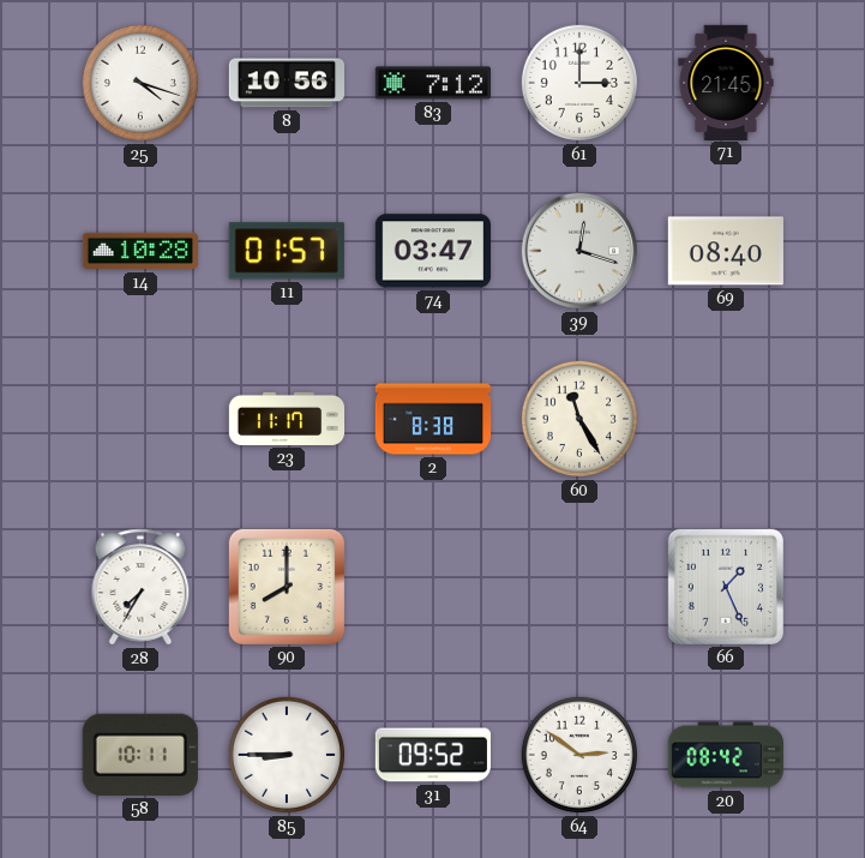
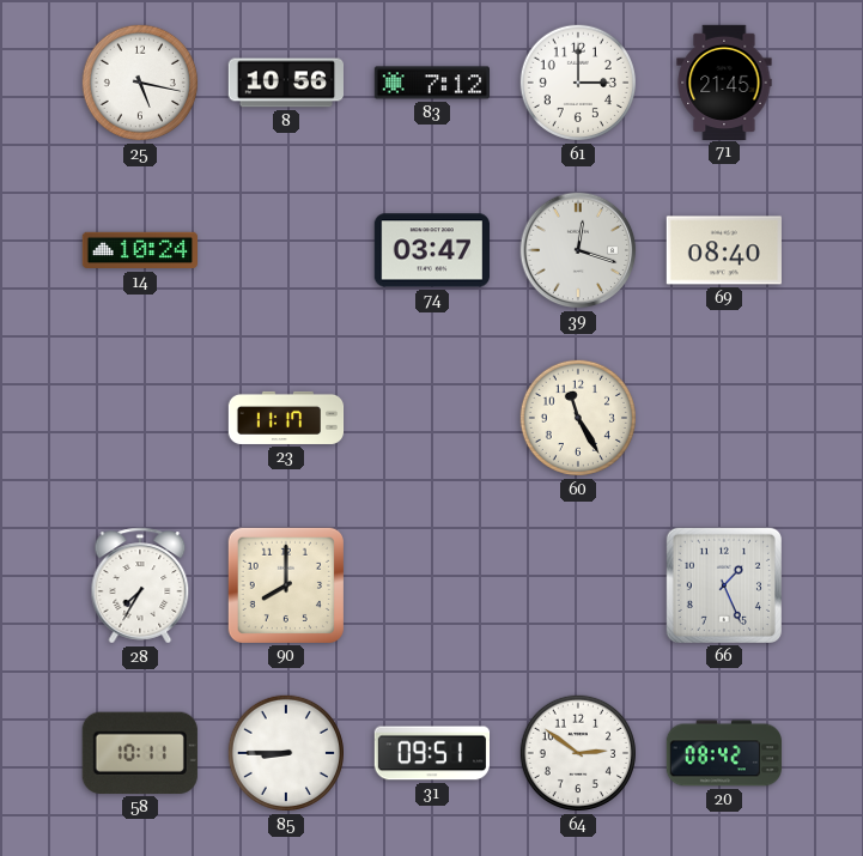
25: 4:18 -> 5:17 (140, 83)
14: 10:28 -> 10:24 (139, 250)
11: 01:57 -> none (287, 251)
2: 8:38 -> none (433, 419)
31: 09:52 -> 09:51 (431, 753)
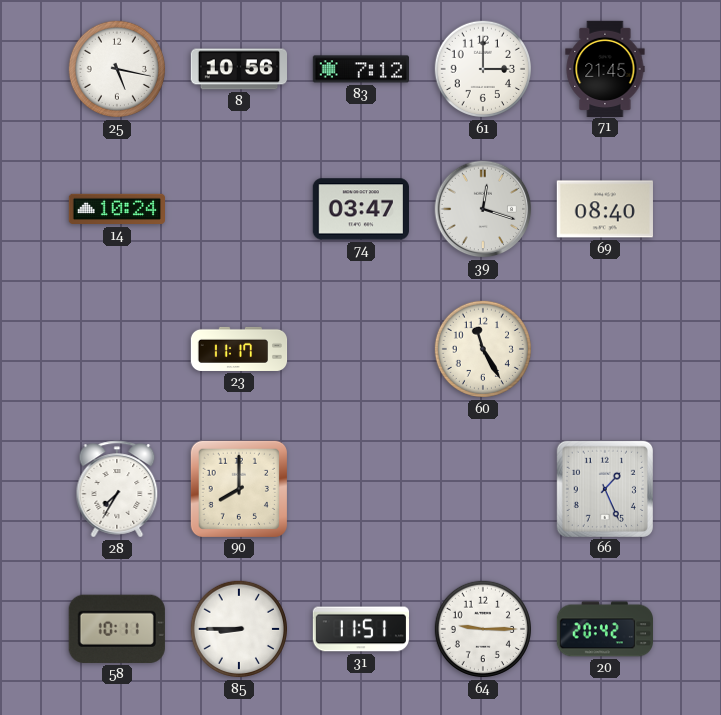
31: 09:51 -> 11:51 (360, 629)
64: 2:51 -> 9:15 (483, 629)
20: 08:42 -> 20:42 (604, 629)
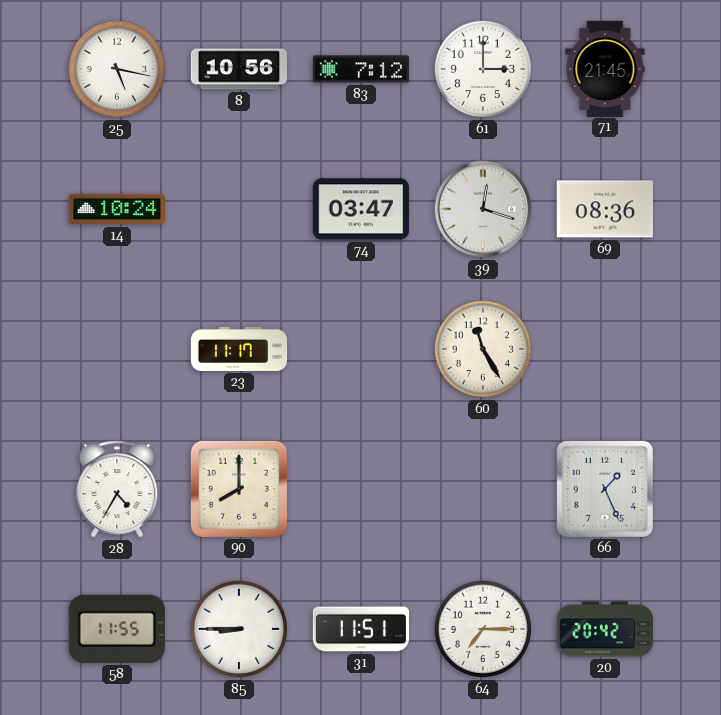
69: 08:40 -> 08:36 (605, 209)
28: 7:35 -> 4:35 (117, 489)
58: 10:11 -> 11:55 (117, 629)
64: 9:15 -> 7:15 (483, 629)
